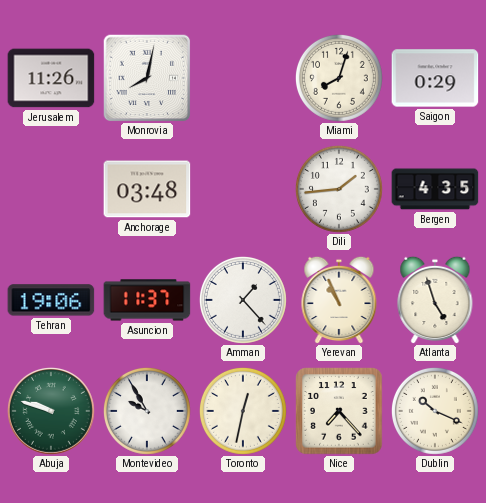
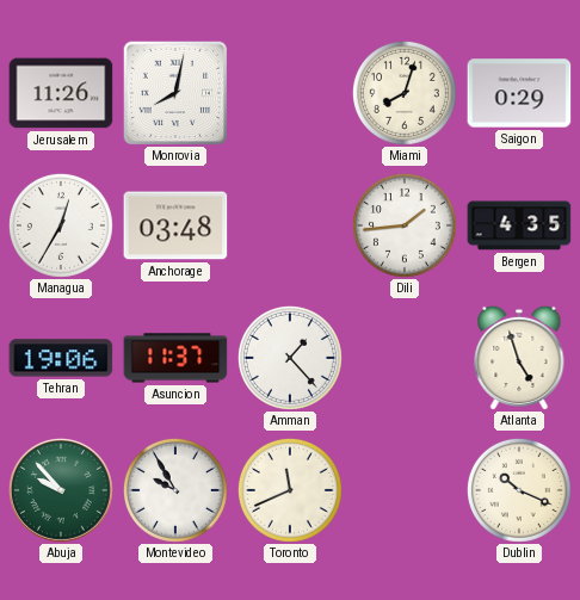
Managua: none -> 12:35 (61, 225)
Yerevan: 10:56 -> none (339, 300)
Abuja: 9:48 -> 9:53 (61, 490)
Toronto: 12:32 -> 11:41 (290, 490)
Nice: 7:23 -> none (339, 411)
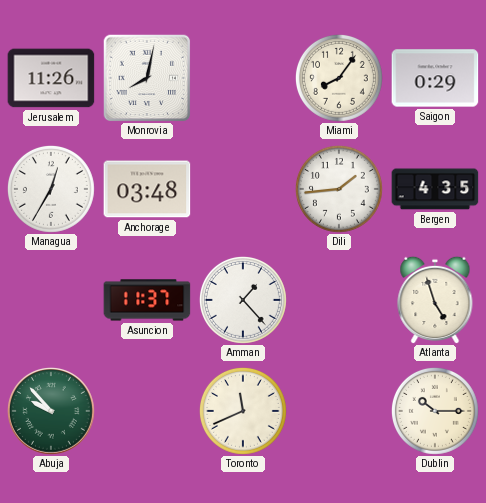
Miami: 8:03 -> 8:06 (339, 78)
Tehran: 19:06 -> none (61, 358)
Montevideo: 9:55 -> none (175, 490)
Dublin: 10:19 -> 10:15 (435, 411)
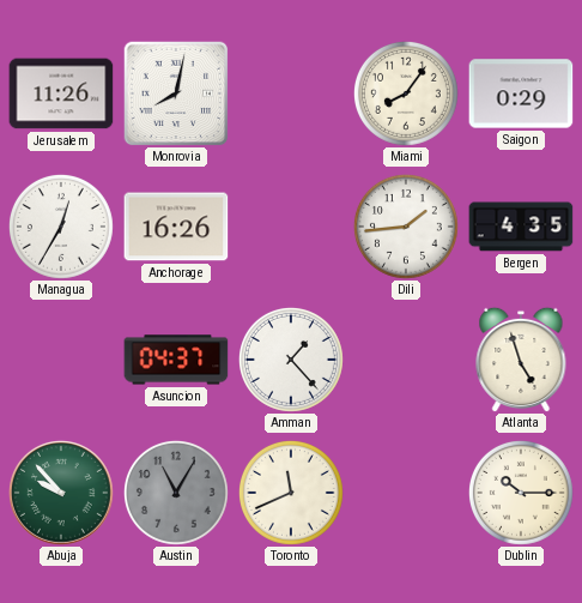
Anchorage: 03:48 -> 16:26 (176, 227)
Asuncion: 11:37 -> 04:37 (176, 360)
Austin: none -> 11:05 (176, 493)
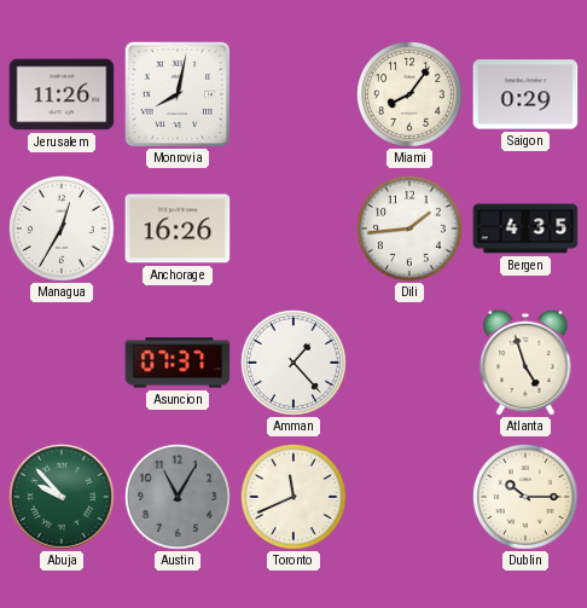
Asuncion: 04:37 -> 07:37 (178, 363)
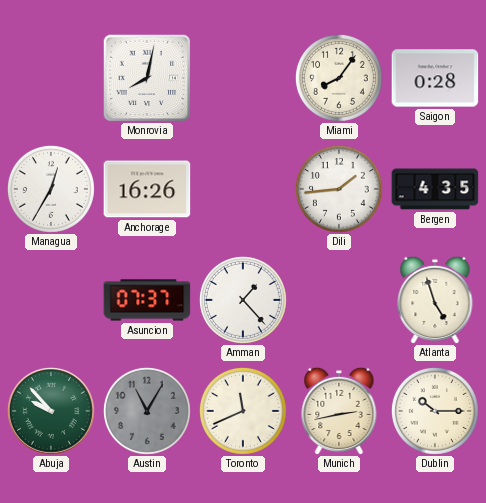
Jerusalem: 11:26 -> none (62, 94)
Saigon: 0:29 -> 0:28 (435, 78)
Munich: none -> 2:43 (339, 411)
